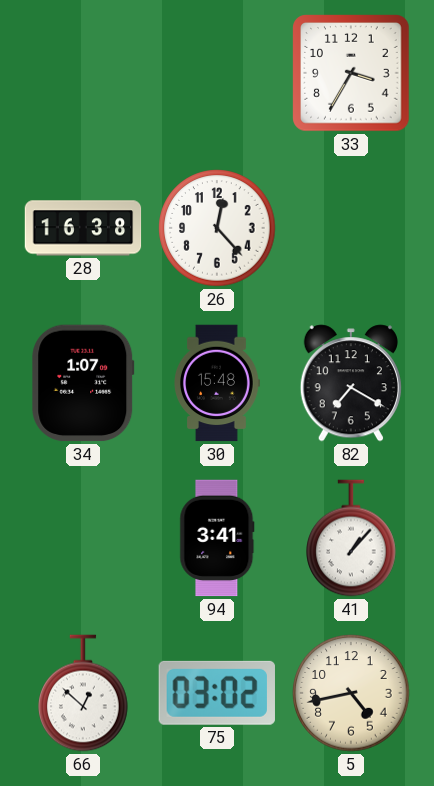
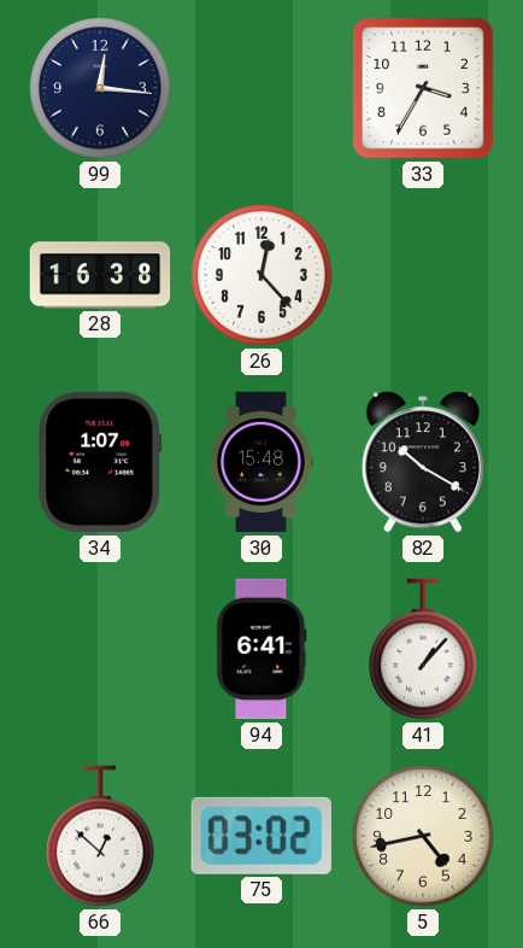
99: none -> 12:16 (100, 88)
82: 7:20 -> 10:20 (423, 462)
94: 3:41 -> 6:41 (261, 649)
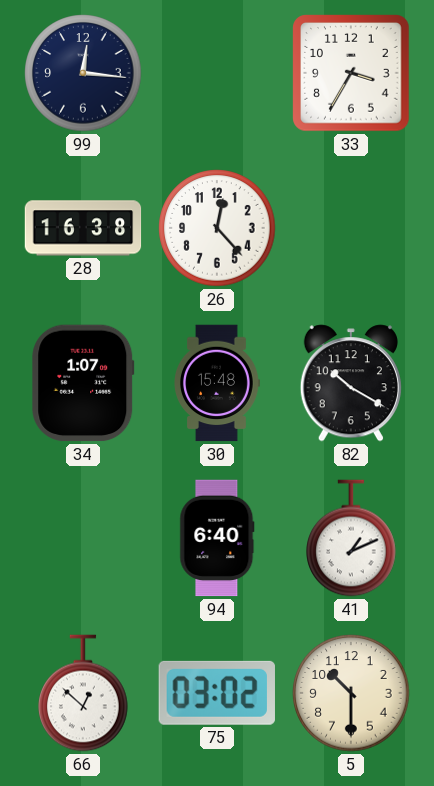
94: 6:41 -> 6:40 (217, 538)
41: 1:07 -> 1:11 (351, 538)
5: 4:43 -> 10:30 (351, 693)
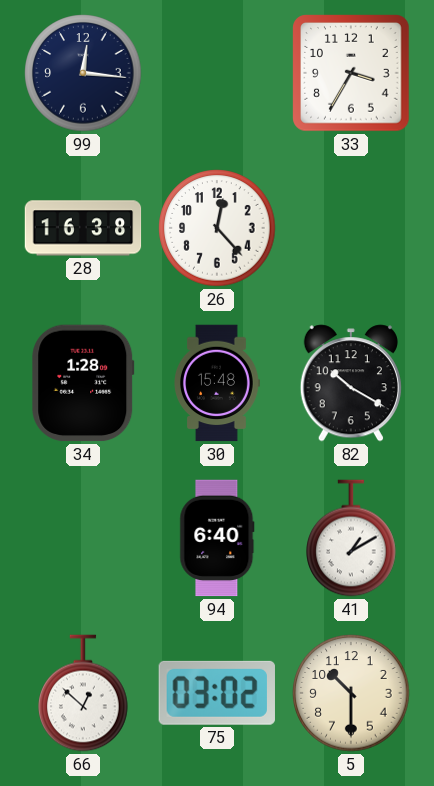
34: 1:07 -> 1:28 (83, 383)
41: 1:11 -> 1:10 (351, 538)
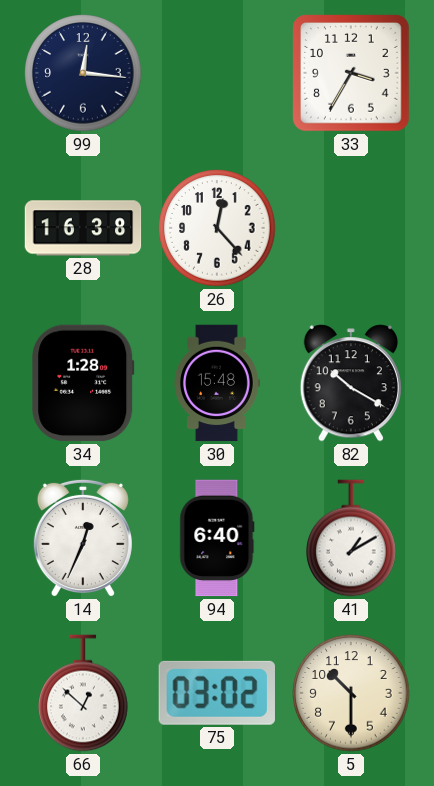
14: none -> 12:34 (83, 538)
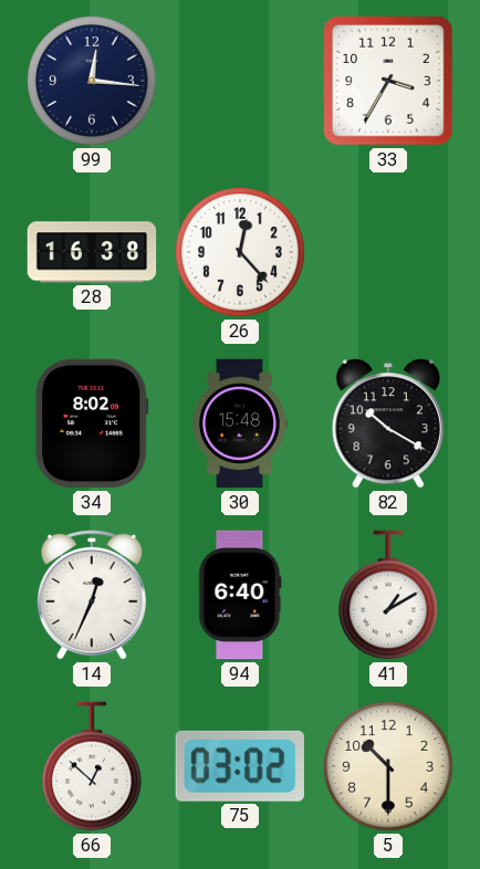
34: 1:28 -> 8:02 (92, 423)
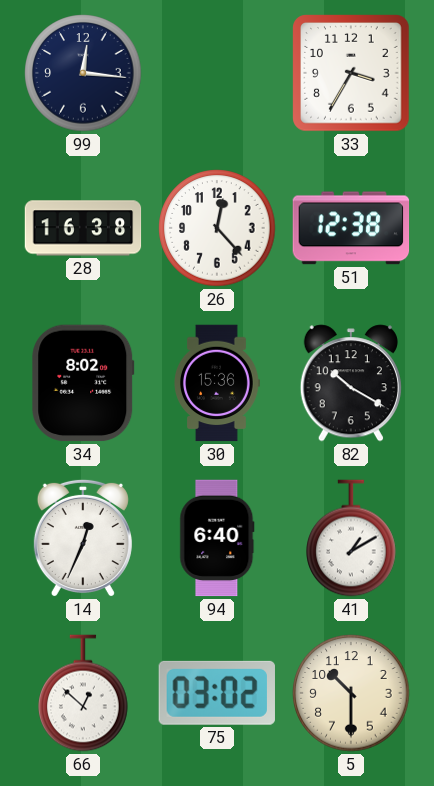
51: none -> 12:38 (351, 228)
30: 15:48 -> 15:36 (217, 383)
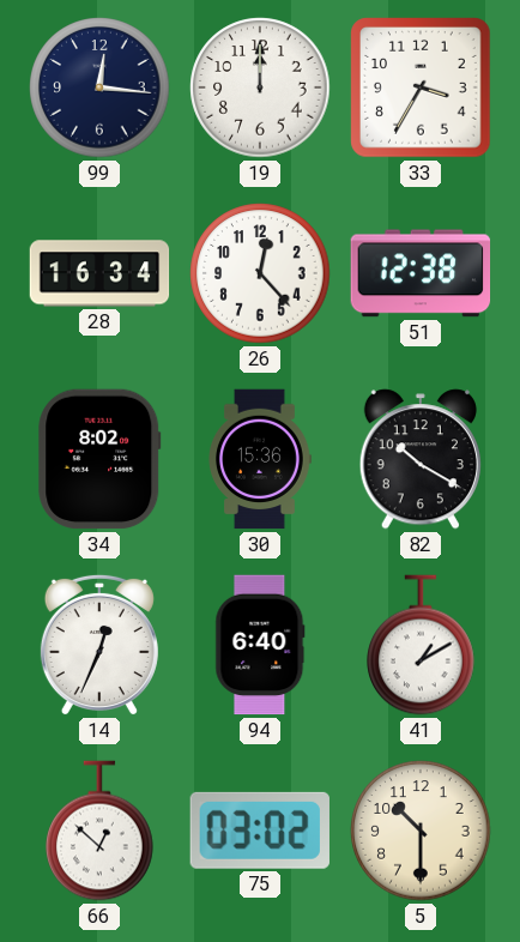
19: none -> 12:00 (260, 87)
28: 16:38 -> 16:34 (99, 273)
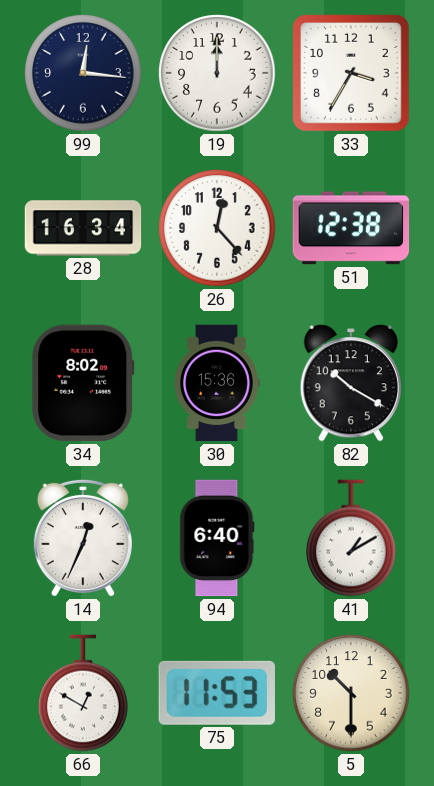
66: 12:52 -> 12:50 (83, 693)
75: 03:02 -> 11:53 (217, 693)
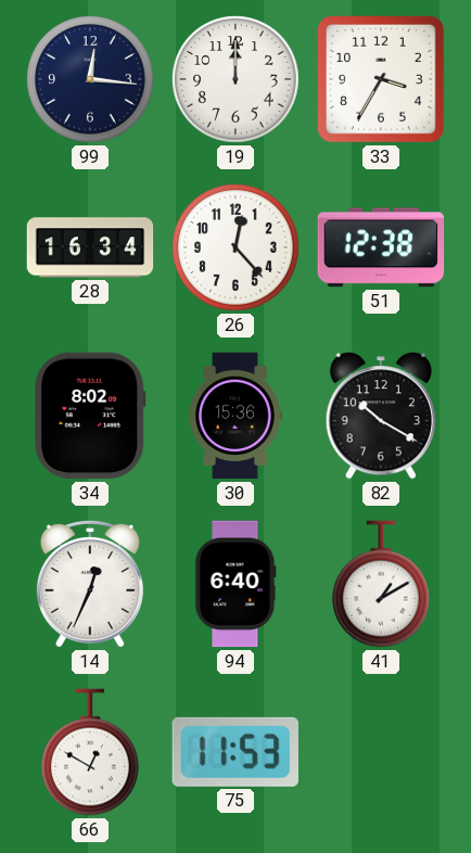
5: 10:30 -> none (351, 693)
